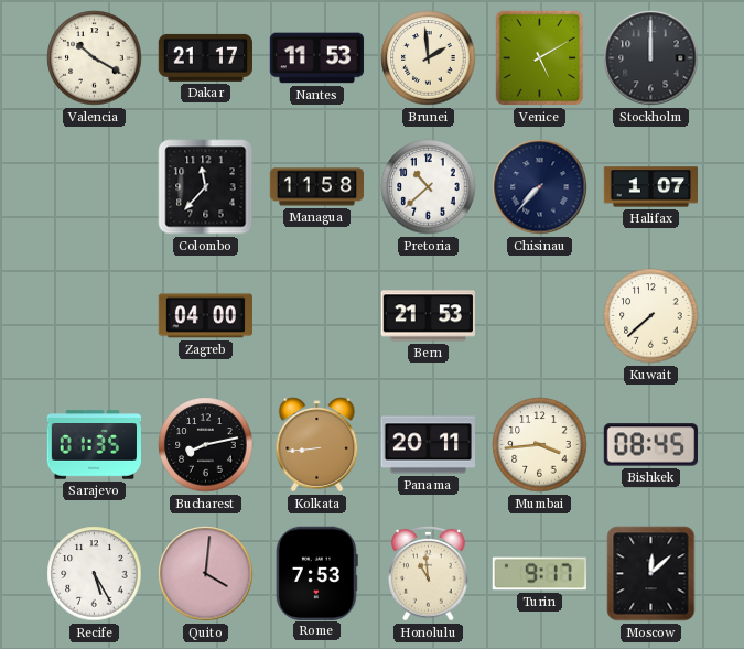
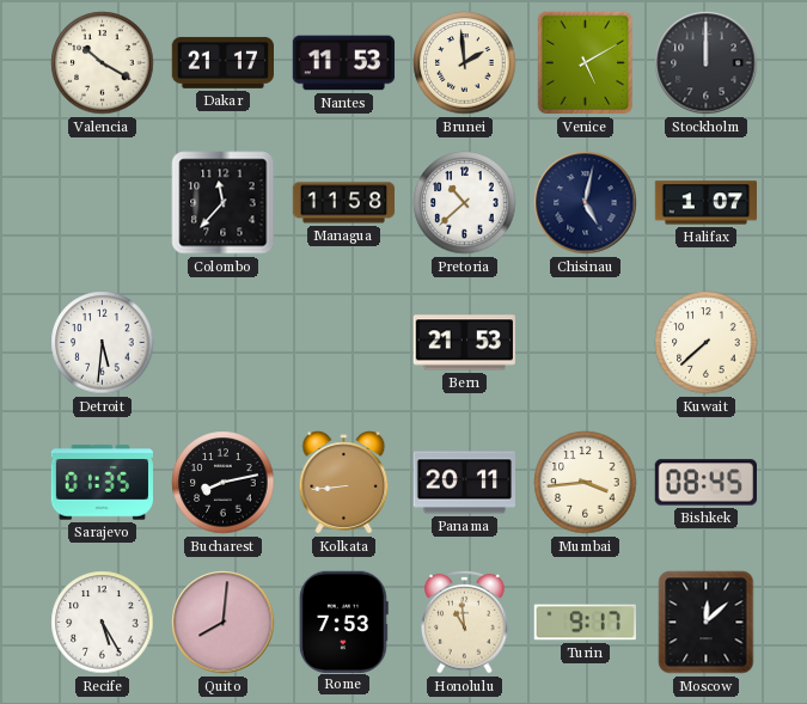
Chisinau: 7:37 -> 5:02 (586, 203)
Detroit: none -> 5:31 (103, 343)
Zagreb: 04:00 -> none (205, 316)
Quito: 4:01 -> 8:01 (224, 623)
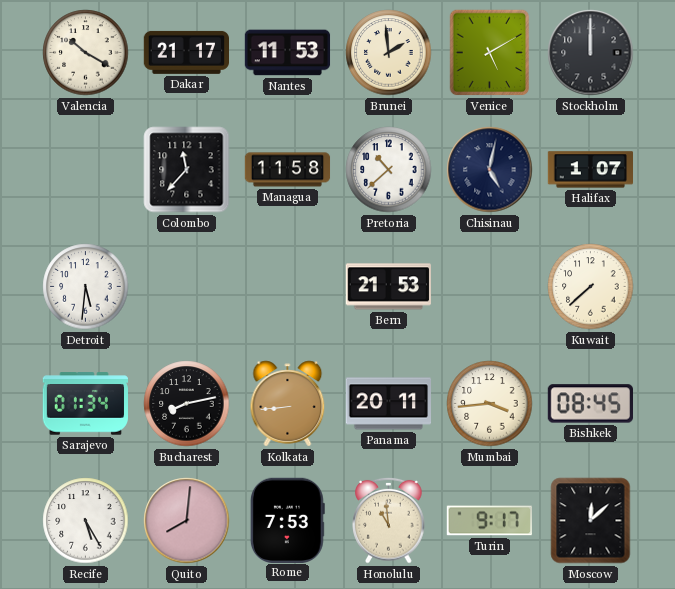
Sarajevo: 01:35 -> 01:34 (85, 404)
